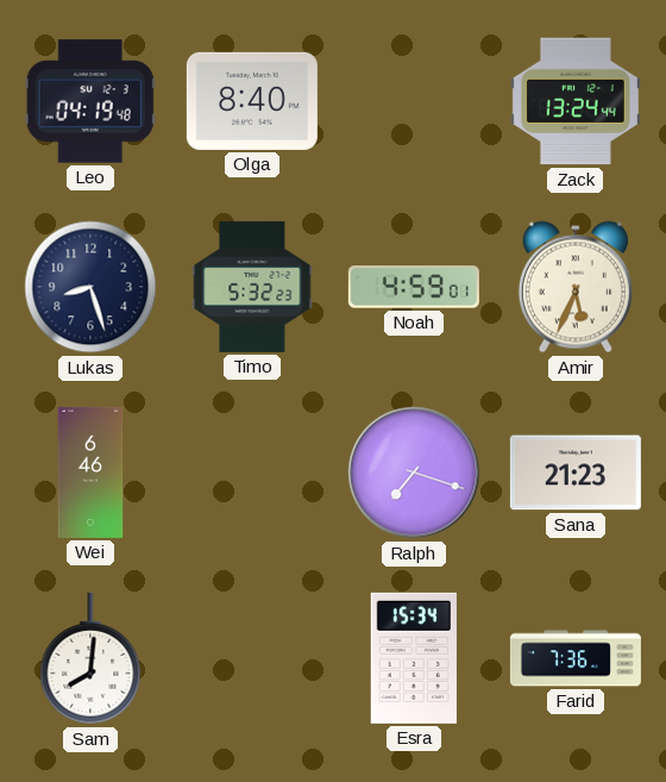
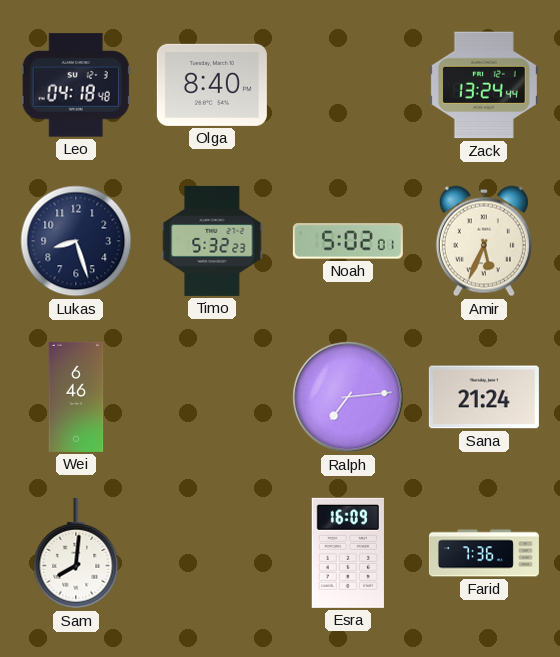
Leo: 04:19 -> 04:18 (76, 85)
Noah: 4:59 -> 5:02 (348, 241)
Ralph: 7:18 -> 7:14 (348, 397)
Sana: 21:23 -> 21:24 (484, 397)
Esra: 15:34 -> 16:09 (348, 553)
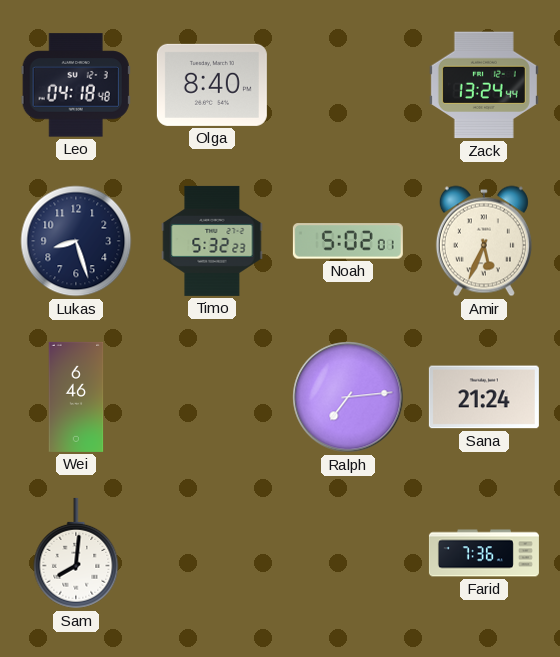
Esra: 16:09 -> none (348, 553)
